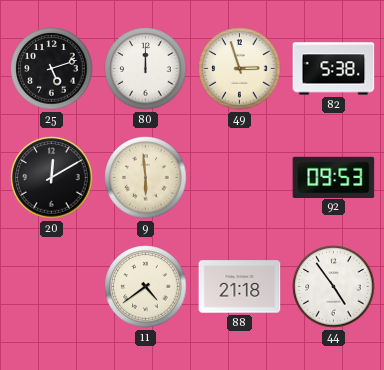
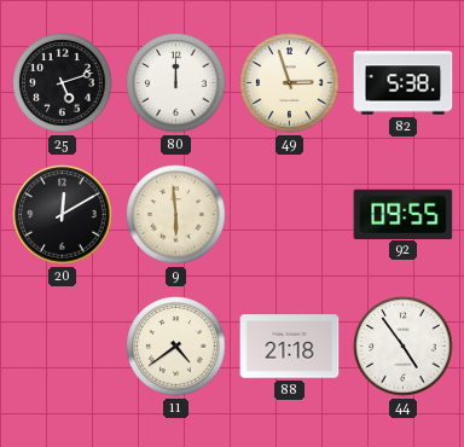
92: 09:53 -> 09:55 (404, 214)
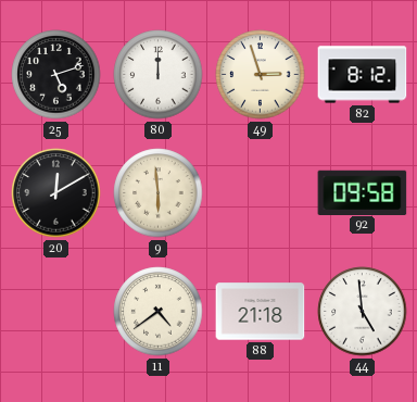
82: 5:38 -> 8:12 (363, 75)
92: 09:55 -> 09:58 (363, 192)
44: 4:54 -> 4:59 (363, 312)
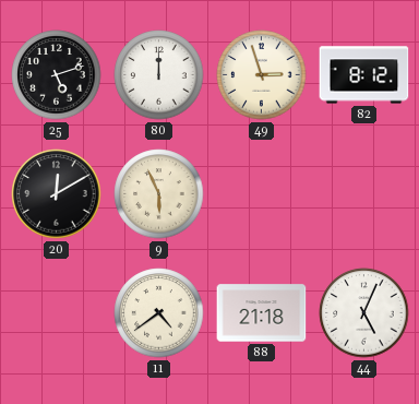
9: 5:59 -> 5:56 (159, 194)
92: 09:58 -> none (363, 192)
44: 4:59 -> 5:04 (364, 313)
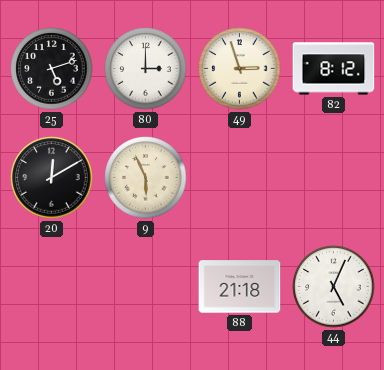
80: 12:00 -> 3:00 (146, 69)
11: 4:39 -> none (159, 313)
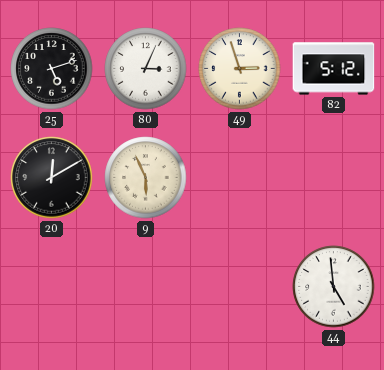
80: 3:00 -> 3:04 (146, 69)
82: 8:12 -> 5:12 (334, 69)
88: 21:18 -> none (240, 287)
44: 5:04 -> 4:59 (334, 287)
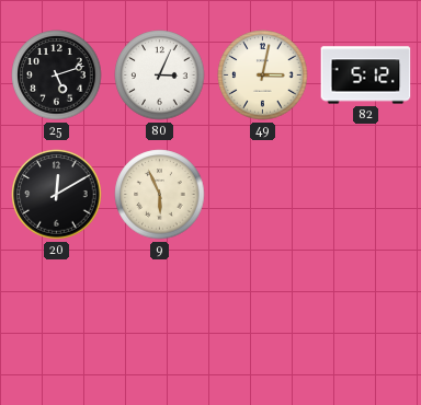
49: 2:57 -> 3:02 (263, 76)
44: 4:59 -> none (334, 287)
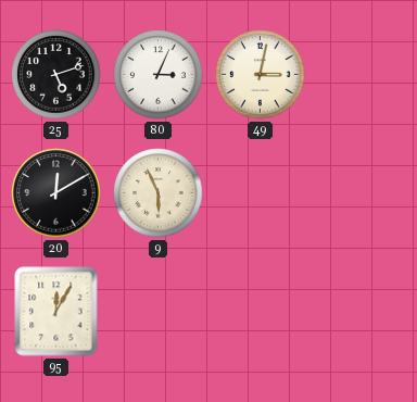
82: 5:12 -> none (366, 76)
95: none -> 12:05 (56, 312)
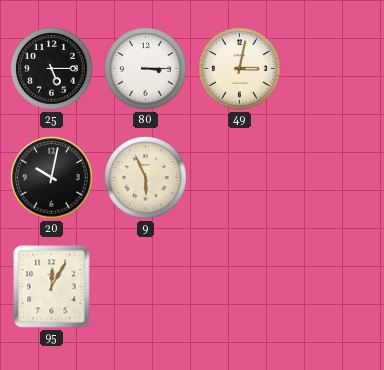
25: 5:12 -> 5:15 (52, 69)
80: 3:04 -> 3:15 (146, 69)
20: 12:10 -> 10:02 (52, 178)
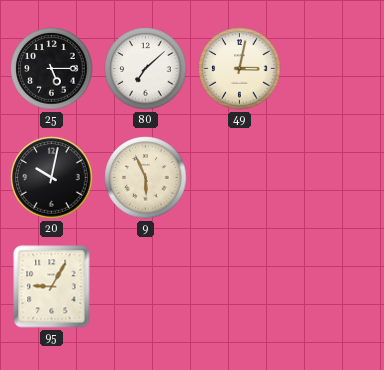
80: 3:15 -> 7:08 (146, 69)
95: 12:05 -> 9:05 (52, 287)
